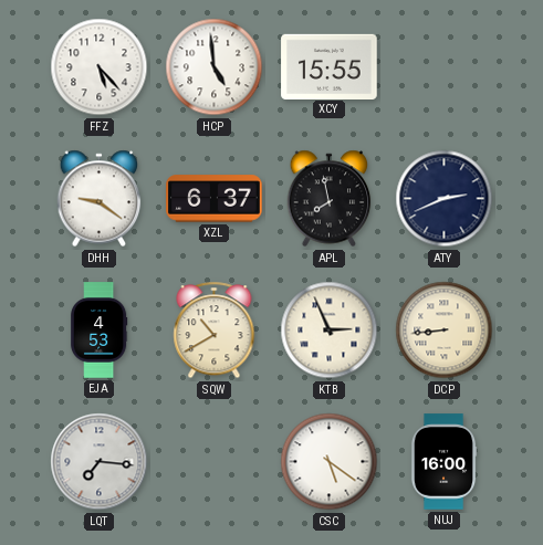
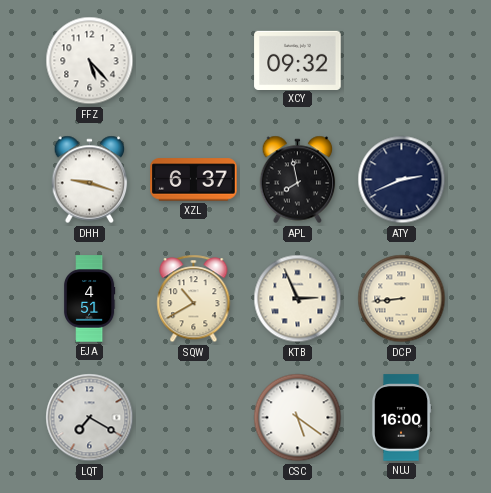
HCP: 4:59 -> none (215, 67)
XCY: 15:55 -> 09:32 (298, 60)
DHH: 9:21 -> 9:18 (90, 180)
EJA: 4:53 -> 4:51 (89, 299)
LQT: 7:16 -> 7:20 (90, 418)
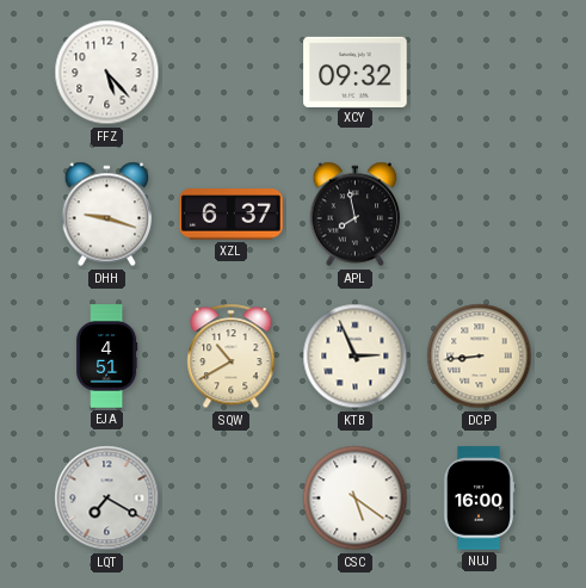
ATY: 2:41 -> none (402, 180)
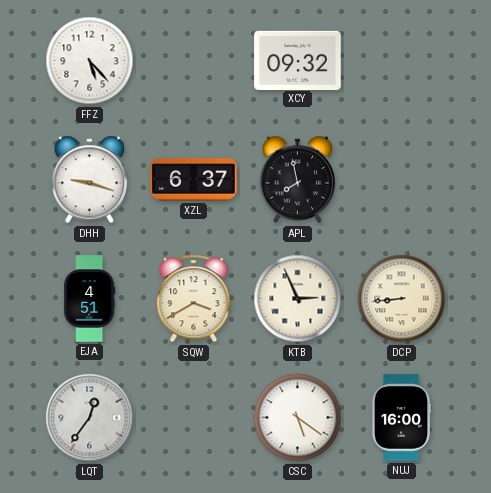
SQW: 10:40 -> 3:40 (194, 299)
LQT: 7:20 -> 12:36 (90, 418)
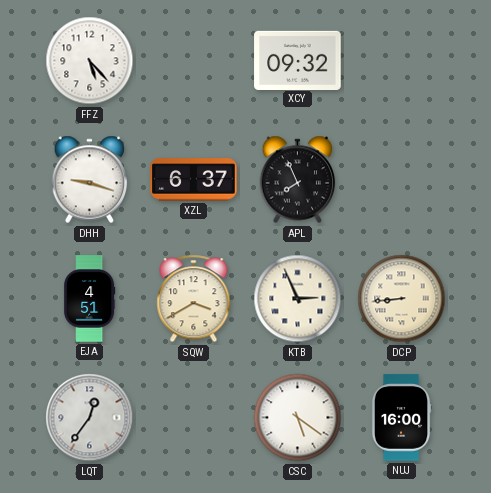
APL: 7:58 -> 7:56 (298, 180)
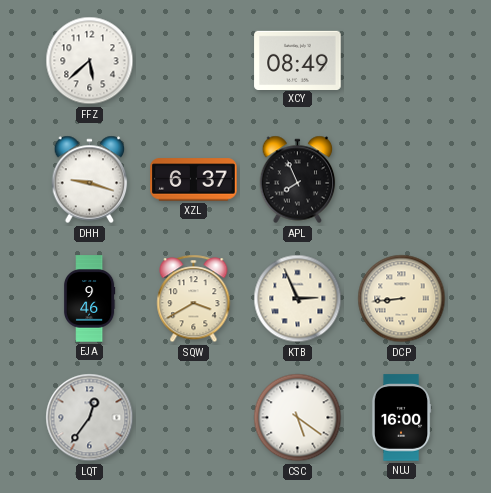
FFZ: 5:23 -> 5:38 (90, 61)
XCY: 09:32 -> 08:49 (298, 60)
EJA: 4:51 -> 9:46 (89, 299)
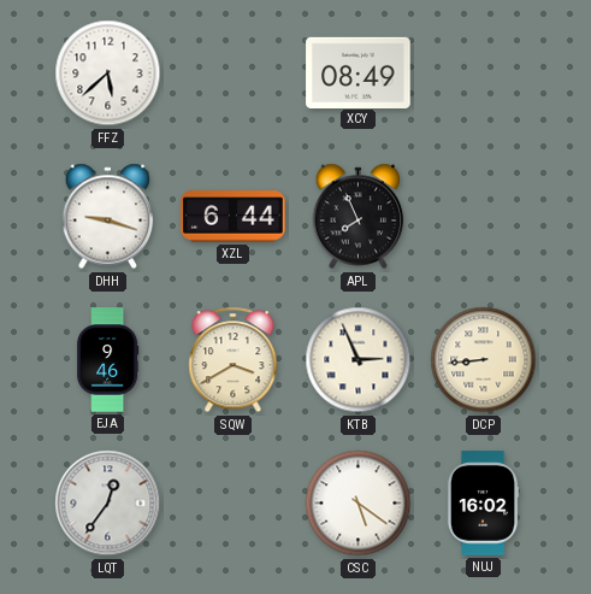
XZL: 6:37 -> 6:44 (234, 217)
NUJ: 16:00 -> 16:02 (483, 504)
